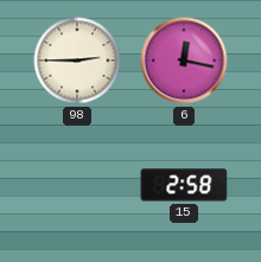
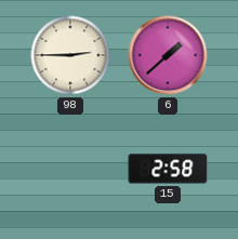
6: 12:17 -> 1:38 (168, 55)
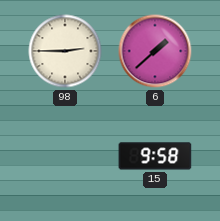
15: 2:58 -> 9:58 (155, 156)
